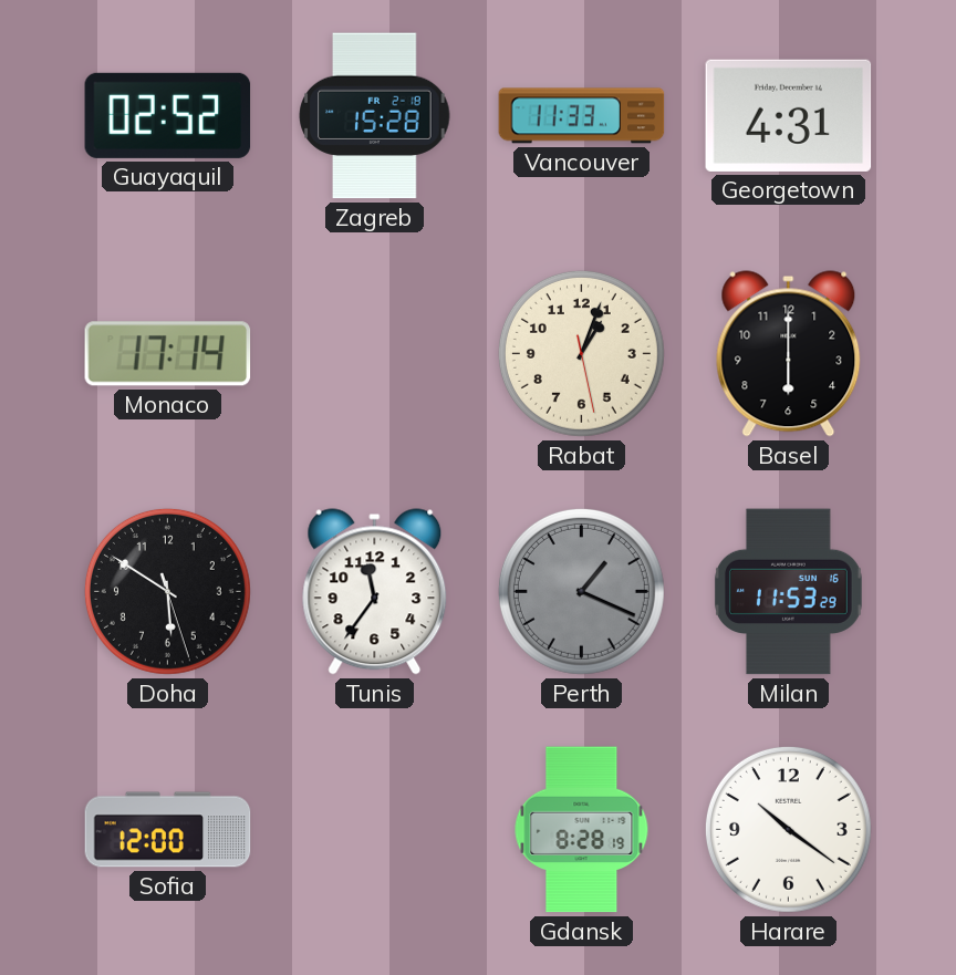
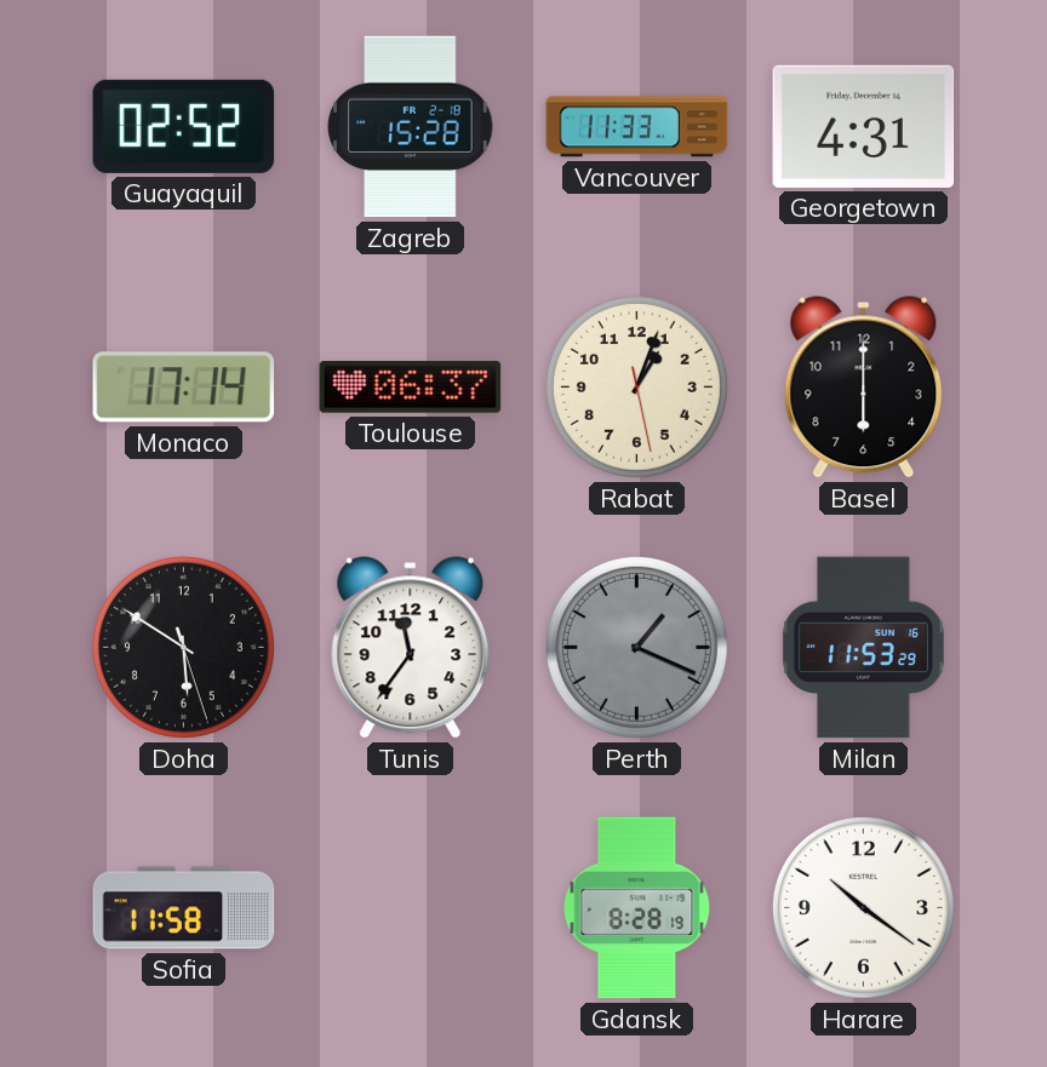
Toulouse: none -> 06:37 (411, 388)
Sofia: 12:00 -> 11:58 (184, 908)
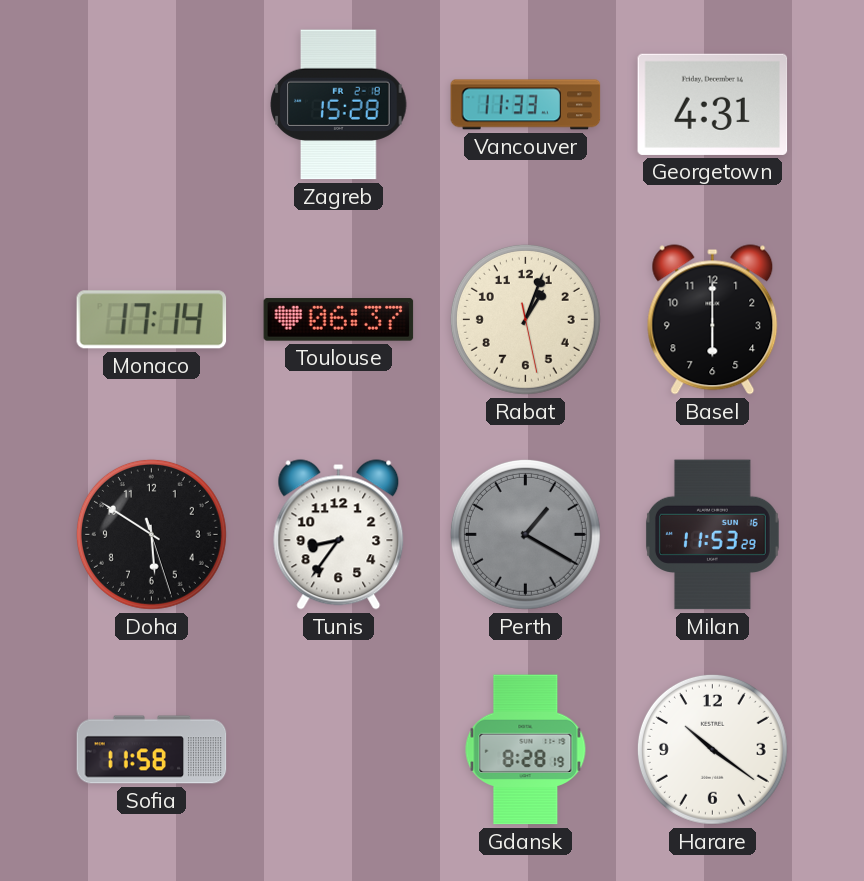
Guayaquil: 02:52 -> none (184, 126)
Tunis: 11:36 -> 8:36 (339, 535)
Perth: 1:19 -> 1:20 (525, 534)
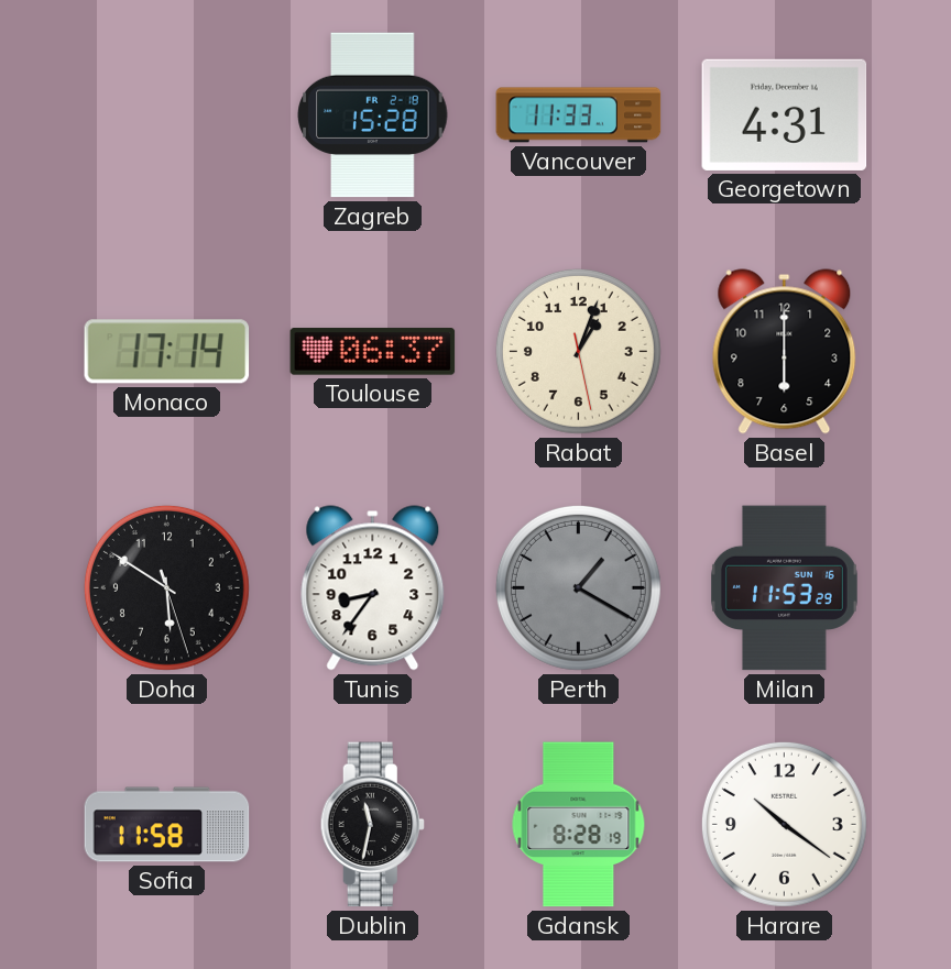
Dublin: none -> 11:32 (372, 825)
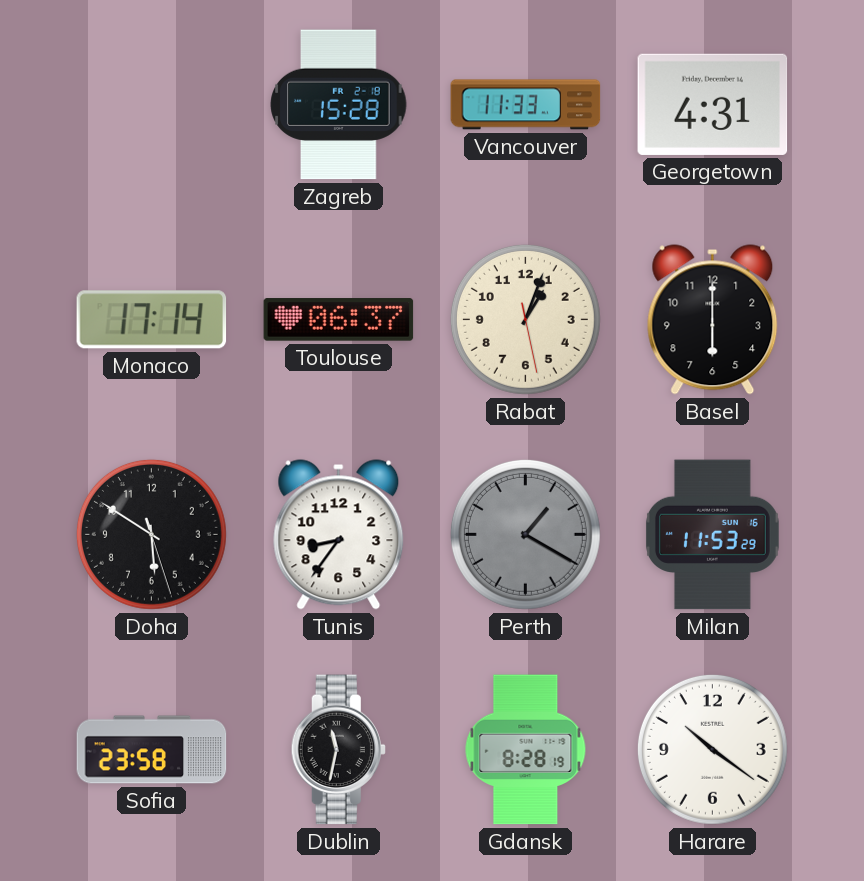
Sofia: 11:58 -> 23:58 (152, 750)
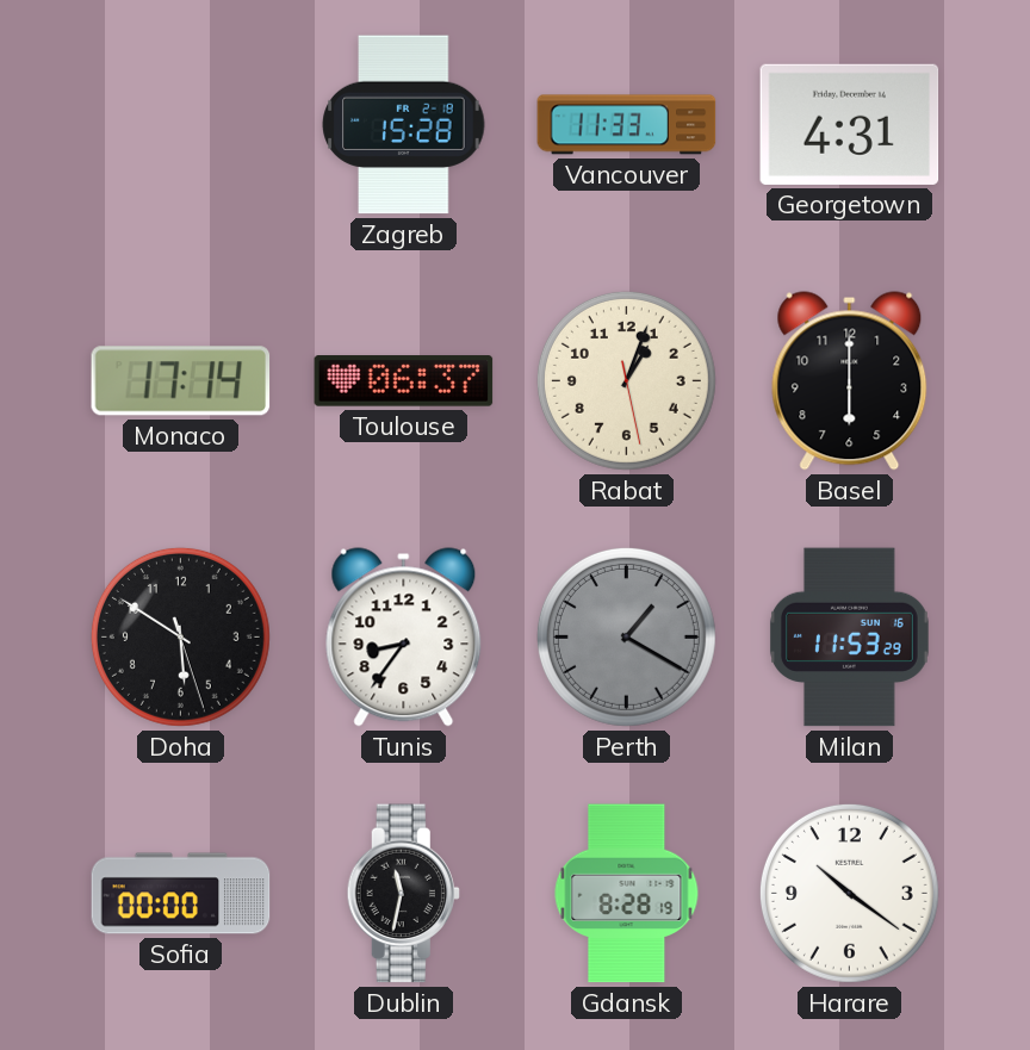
Sofia: 23:58 -> 00:00 (181, 894)
